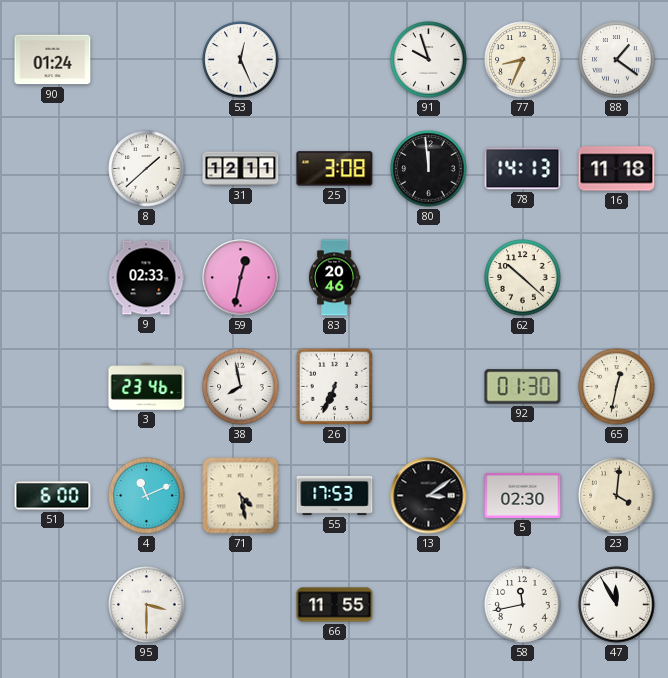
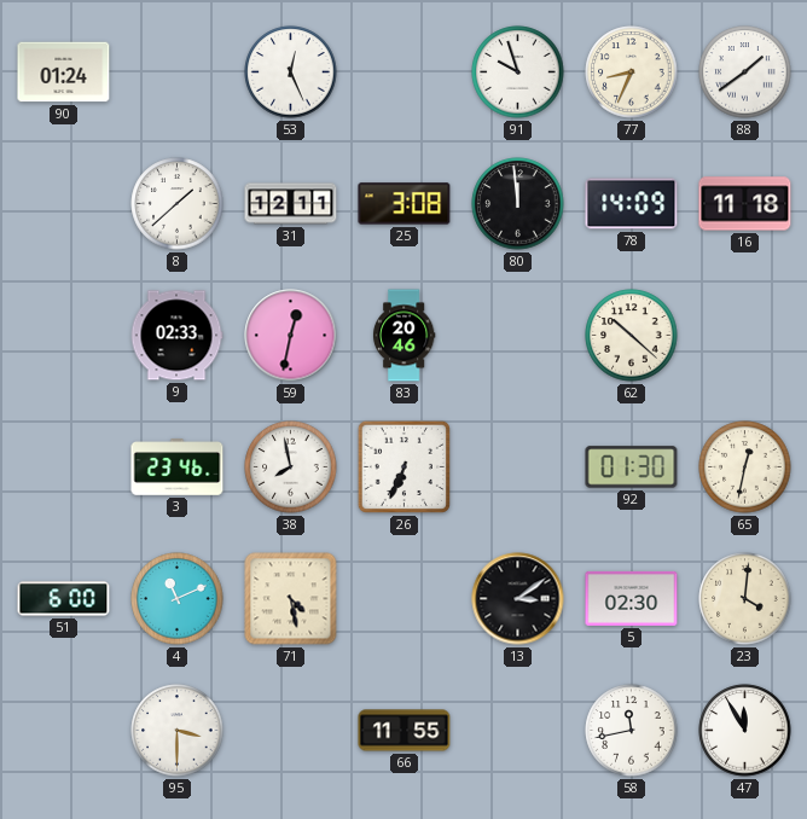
88: 1:21 -> 1:39 (745, 72)
78: 14:13 -> 14:09 (632, 204)
55: 17:53 -> none (335, 495)
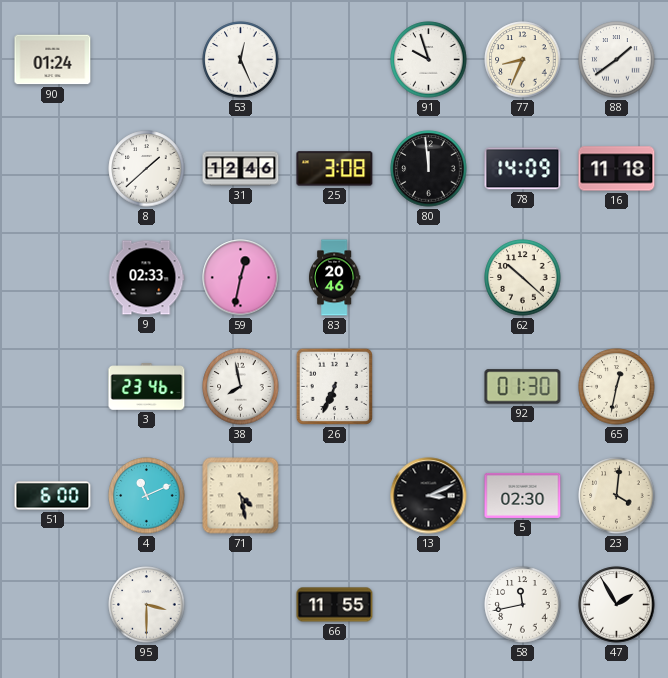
31: 12:11 -> 12:46 (241, 169)
13: 3:09 -> 3:11 (429, 496)
47: 11:55 -> 1:55 (617, 605)
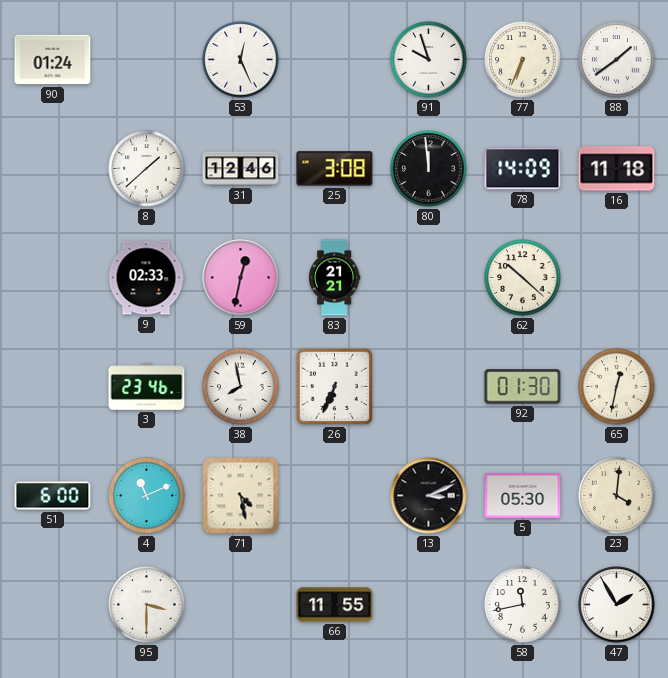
77: 8:34 -> 6:34 (523, 60)
83: 20:46 -> 21:21 (334, 278)
5: 02:30 -> 05:30 (523, 495)
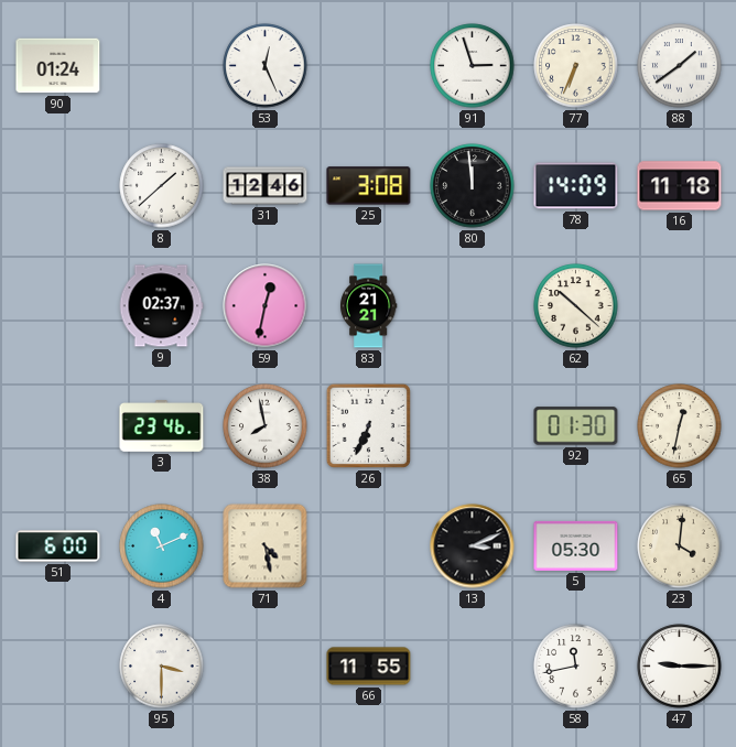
91: 9:57 -> 2:57 (473, 66)
9: 02:33 -> 02:37 (161, 306)
47: 1:55 -> 9:15 (680, 667)
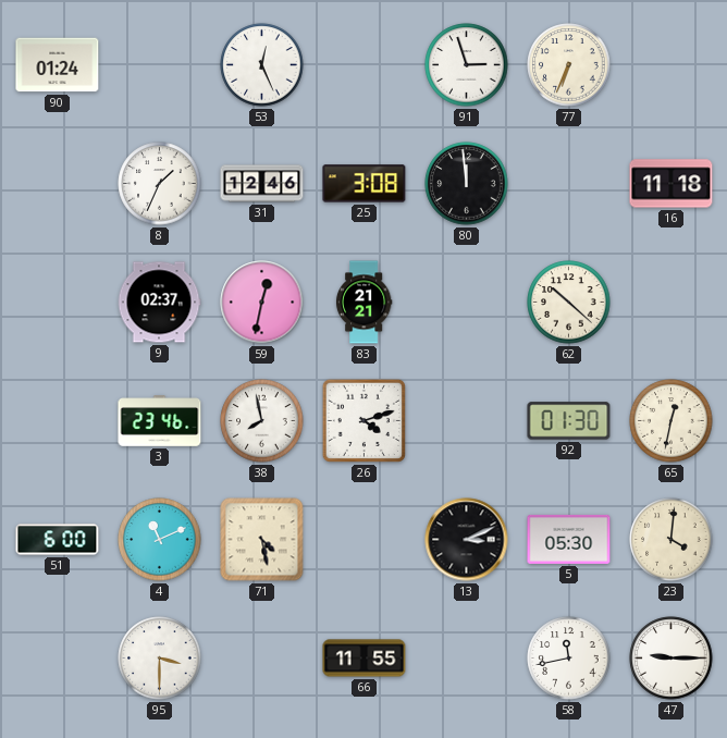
88: 1:39 -> none (680, 66)
8: 1:38 -> 1:34 (160, 184)
78: 14:09 -> none (576, 186)
26: 6:34 -> 4:12 (363, 420)
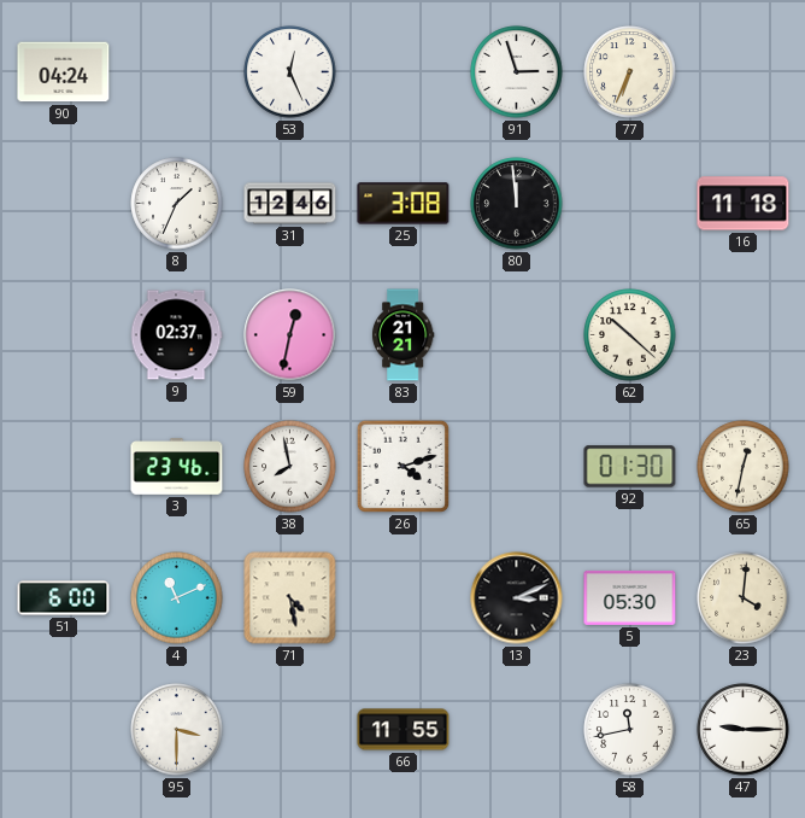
90: 01:24 -> 04:24 (64, 72)
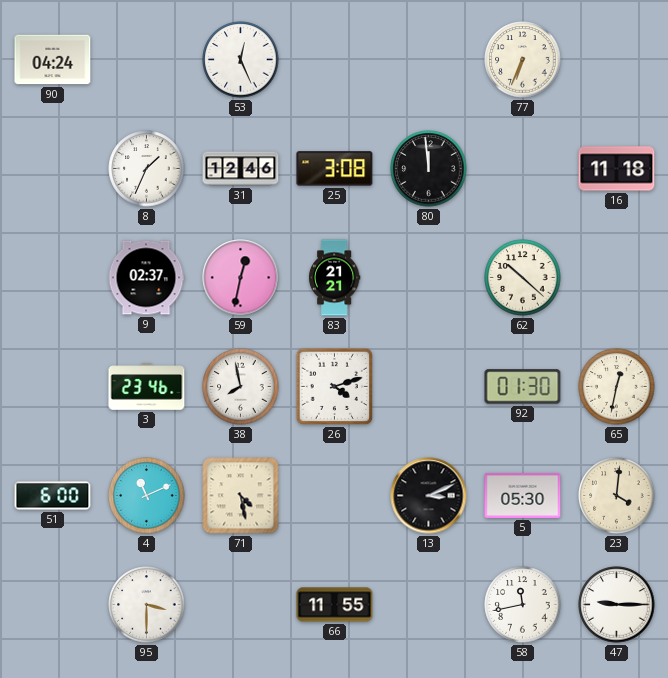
91: 2:57 -> none (517, 72)
